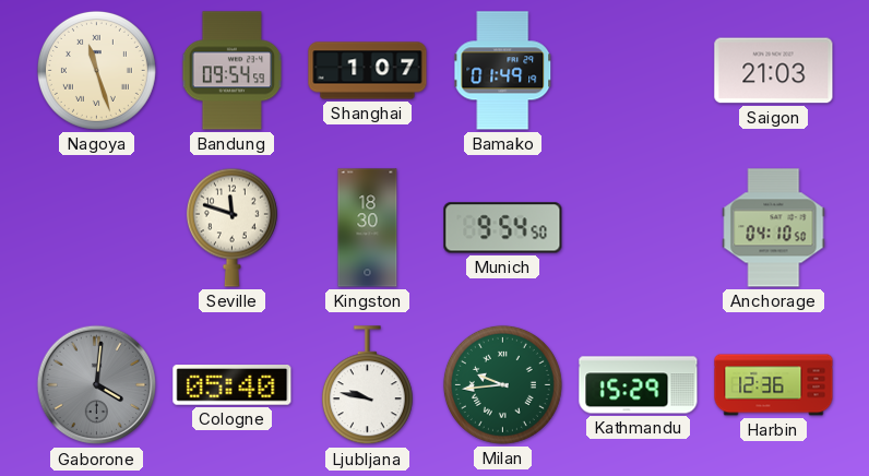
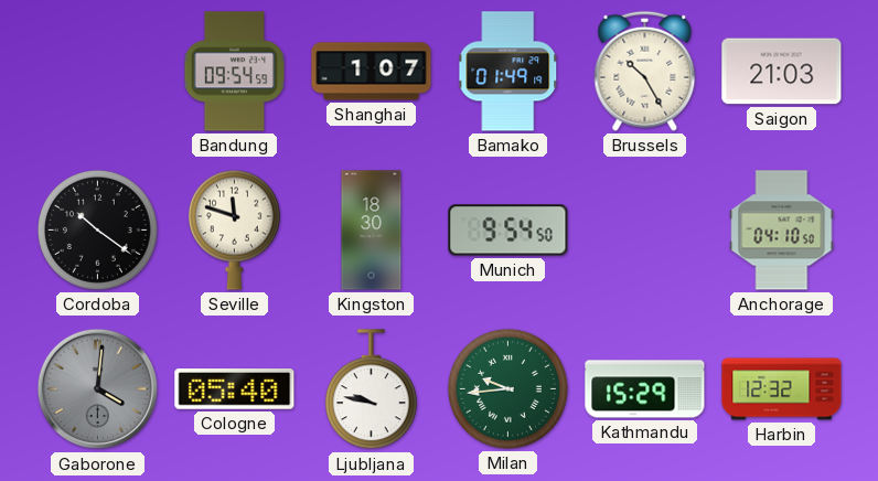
Nagoya: 11:27 -> none (96, 70)
Brussels: none -> 10:25 (645, 71)
Cordoba: none -> 10:21 (97, 229)
Harbin: 12:36 -> 12:32 (782, 389)
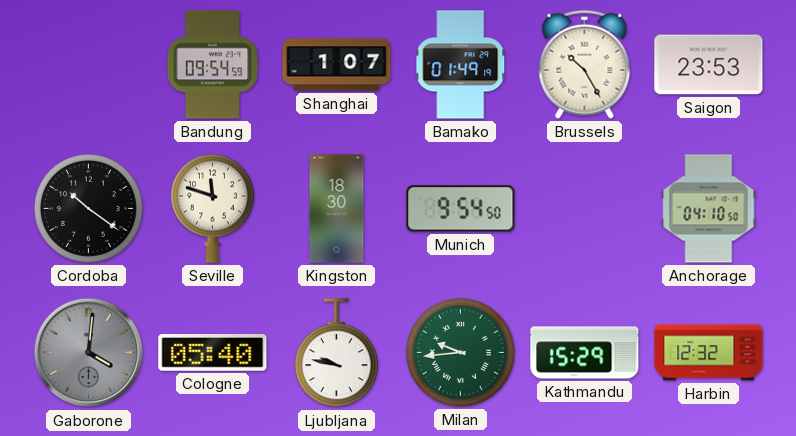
Saigon: 21:03 -> 23:53 (709, 65)
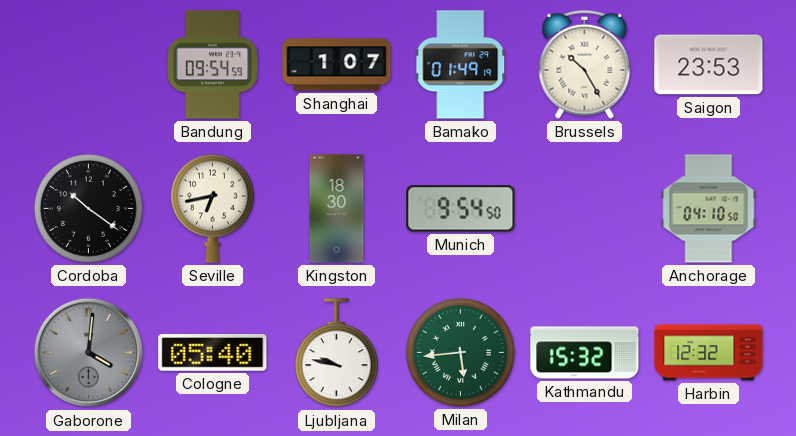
Seville: 11:48 -> 6:43 (212, 208)
Milan: 9:44 -> 5:44 (460, 352)
Kathmandu: 15:29 -> 15:32 (585, 353)
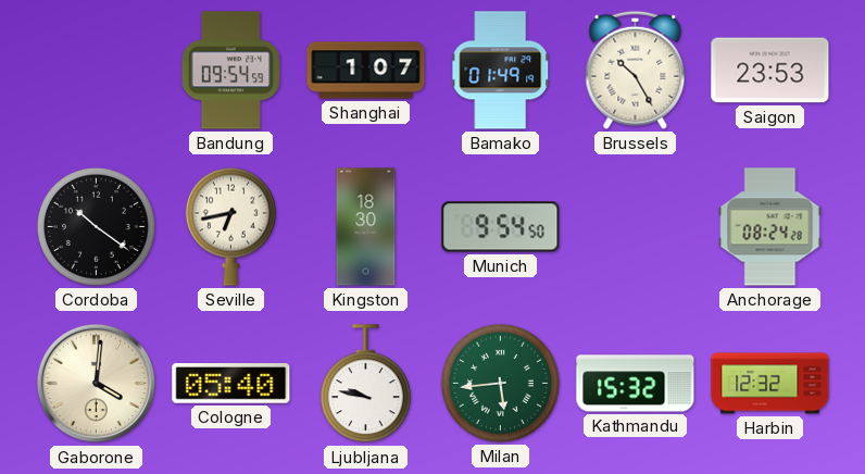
Anchorage: 04:10 -> 08:24 (770, 227)
Gaborone dial: grey -> cream (97, 384)
